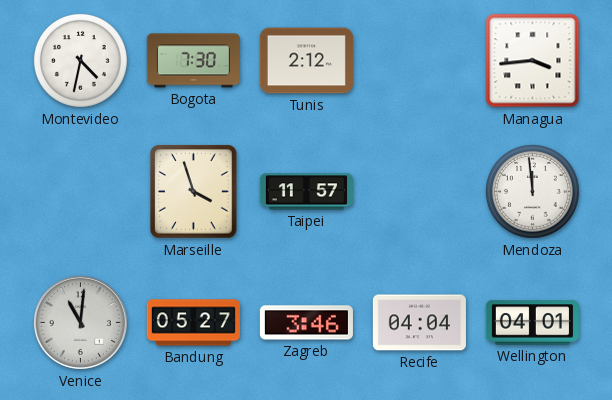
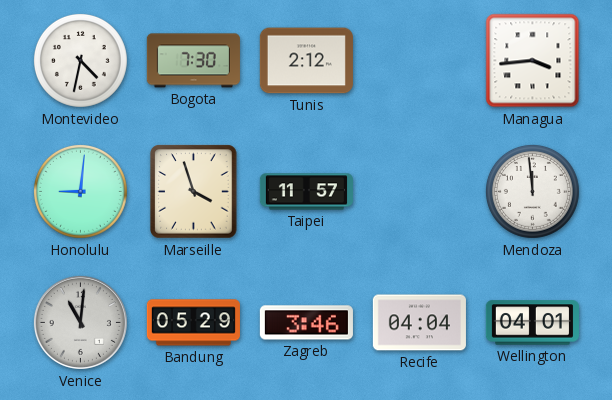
Honolulu: none -> 9:01 (80, 191)
Bandung: 05:27 -> 05:29 (193, 323)
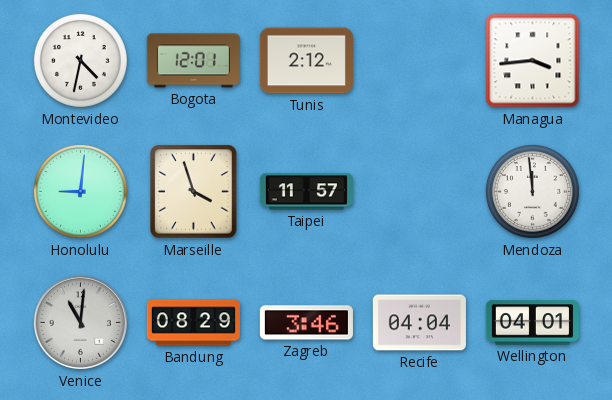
Bogota: 7:30 -> 12:01 (193, 61)
Bandung: 05:29 -> 08:29 (193, 323)
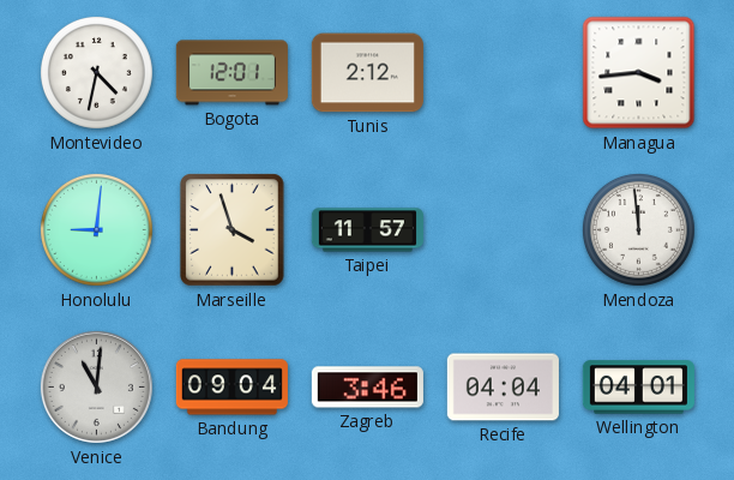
Bandung: 08:29 -> 09:04 (231, 388)
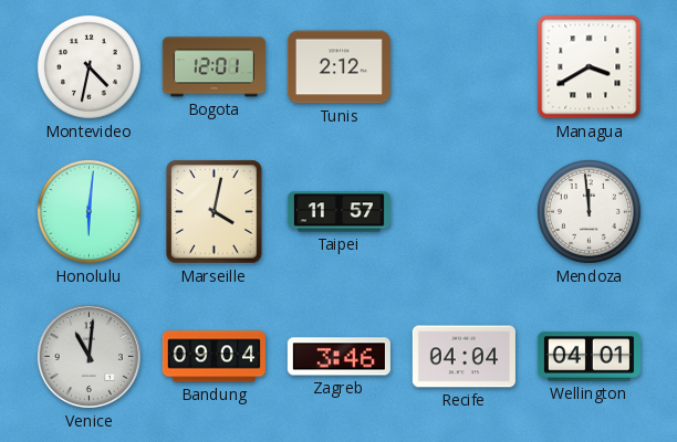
Managua: 3:44 -> 3:40 (590, 67)
Honolulu: 9:01 -> 6:01 (88, 211)
Marseille: 3:57 -> 4:02 (215, 212)
